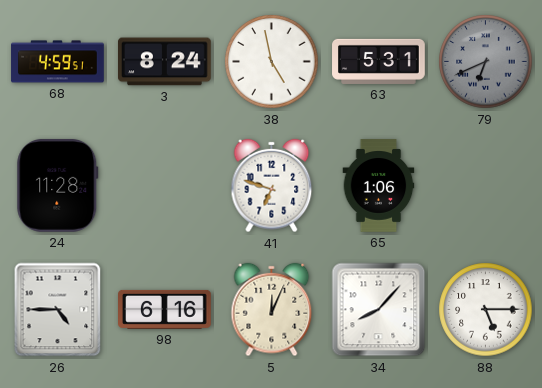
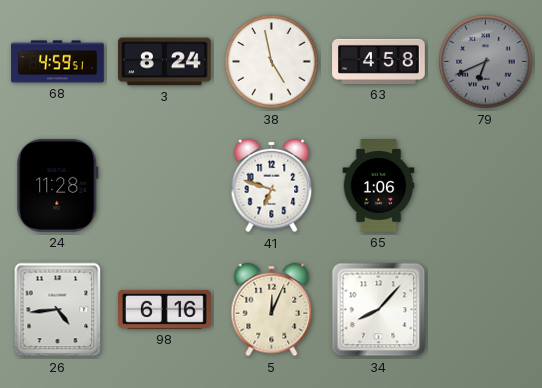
63: 5:31 -> 4:58 (379, 61)
26: 4:45 -> 4:44 (58, 310)
88: 5:15 -> none (486, 310)
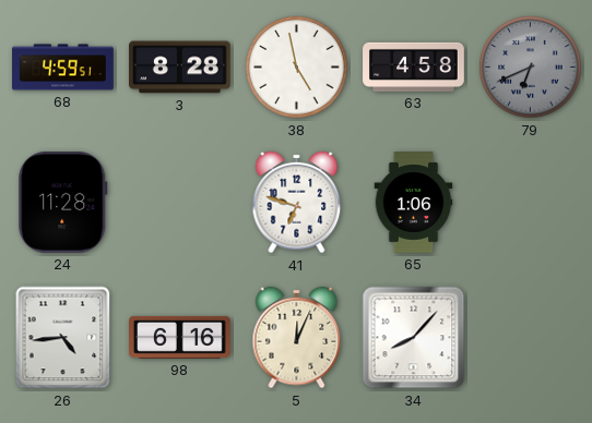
3: 8:24 -> 8:28 (180, 68)
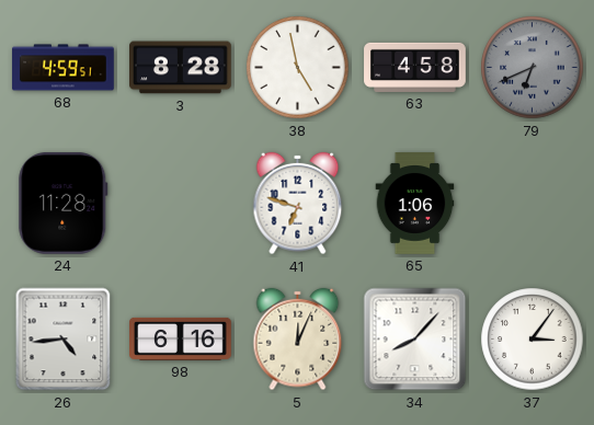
37: none -> 3:06 (533, 340)
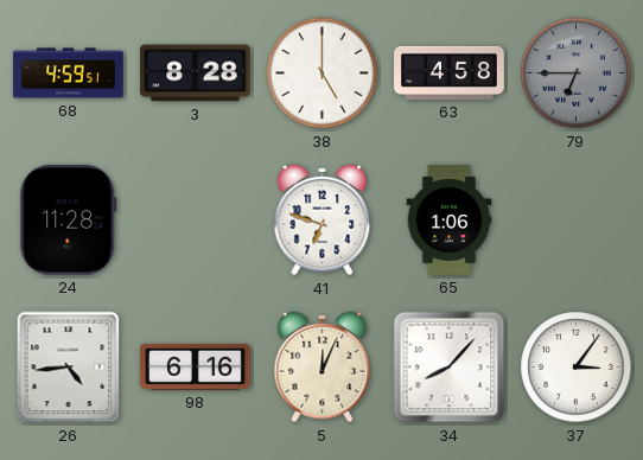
38: 4:58 -> 5:00 (323, 74)
79: 6:41 -> 6:45 (577, 74)
